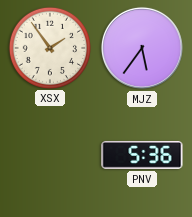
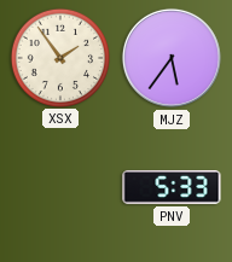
PNV: 5:36 -> 5:33 (172, 187)
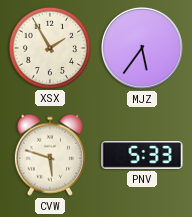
XSX: 1:54 -> 1:55 (49, 47)
CVW: none -> 5:48 (50, 155)
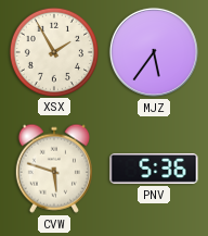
PNV: 5:33 -> 5:36 (154, 169)
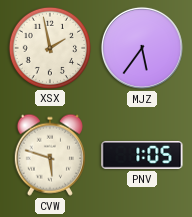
XSX: 1:55 -> 1:58 (49, 47)
PNV: 5:36 -> 1:05 (142, 155)
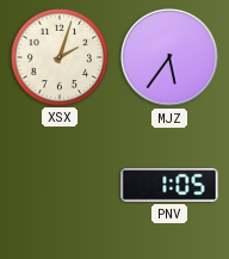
XSX: 1:58 -> 2:03 (58, 56)
CVW: 5:48 -> none (50, 155)
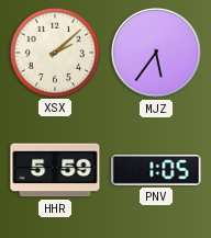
XSX: 2:03 -> 2:08 (54, 52)
HHR: none -> 5:59 (55, 170)
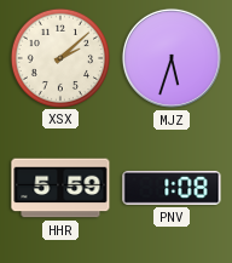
MJZ: 5:36 -> 5:33 (172, 58)
PNV: 1:05 -> 1:08 (172, 188)
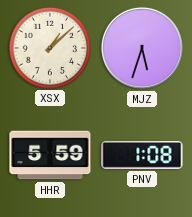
XSX: 2:08 -> 1:08 (49, 47)
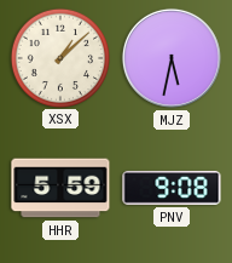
MJZ: 5:33 -> 5:32 (172, 58)
PNV: 1:08 -> 9:08 (172, 188)
